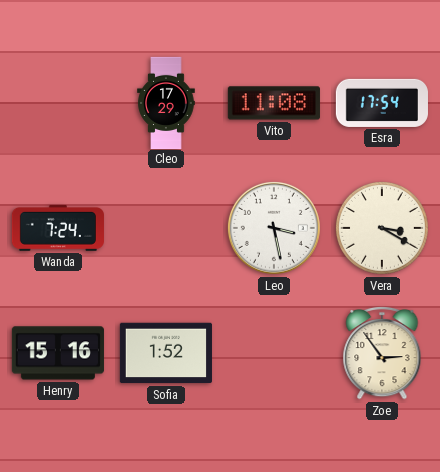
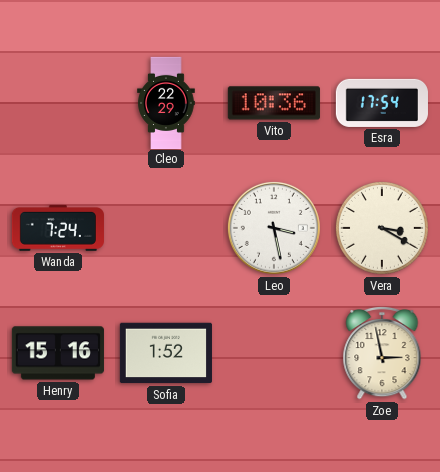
Cleo: 17:29 -> 22:29 (166, 102)
Vito: 11:08 -> 10:36 (274, 103)
Zoe: 2:54 -> 2:58 (382, 353)
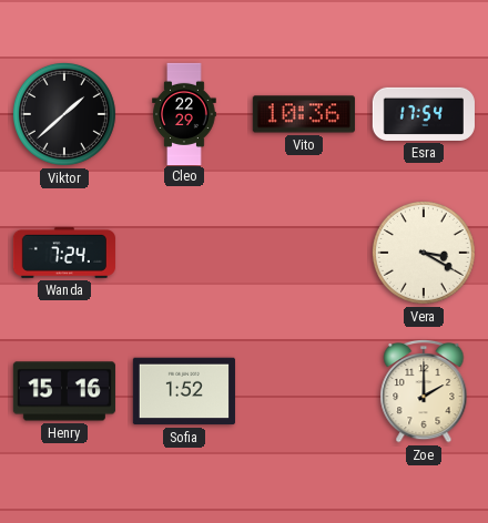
Viktor: none -> 1:38 (64, 114)
Leo: 3:28 -> none (274, 228)
Zoe: 2:58 -> 2:00 (424, 391)
